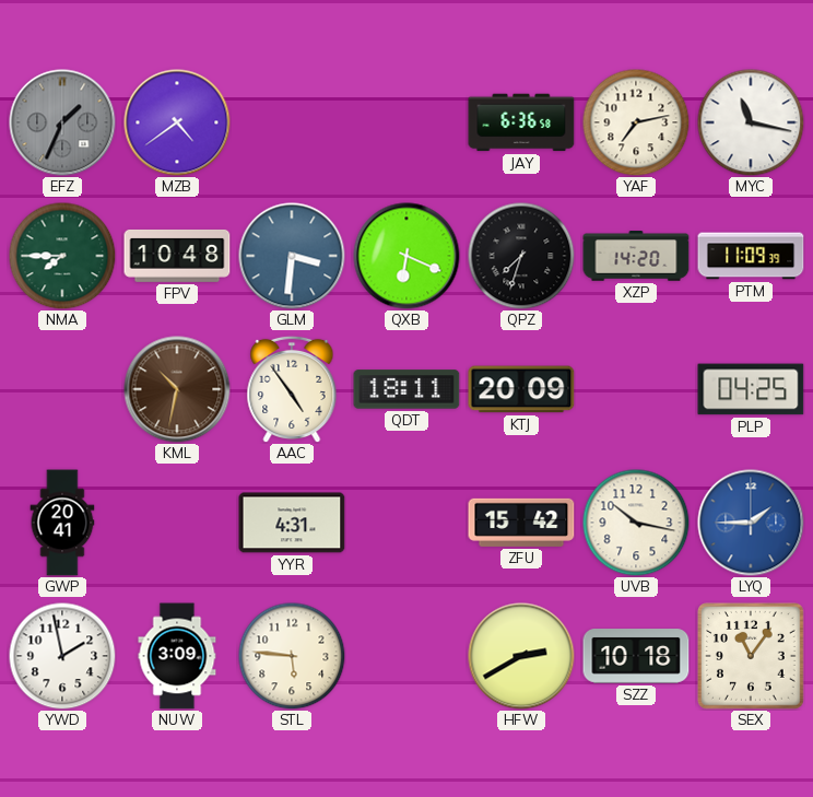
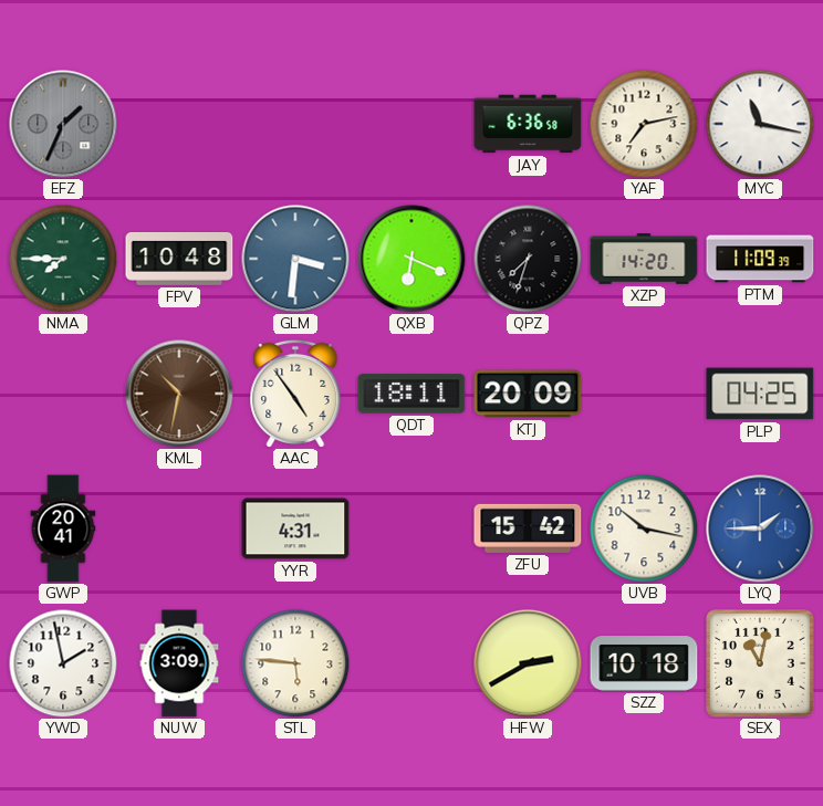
MZB: 4:39 -> none (177, 122)
SEX: 11:06 -> 11:02 (761, 664)
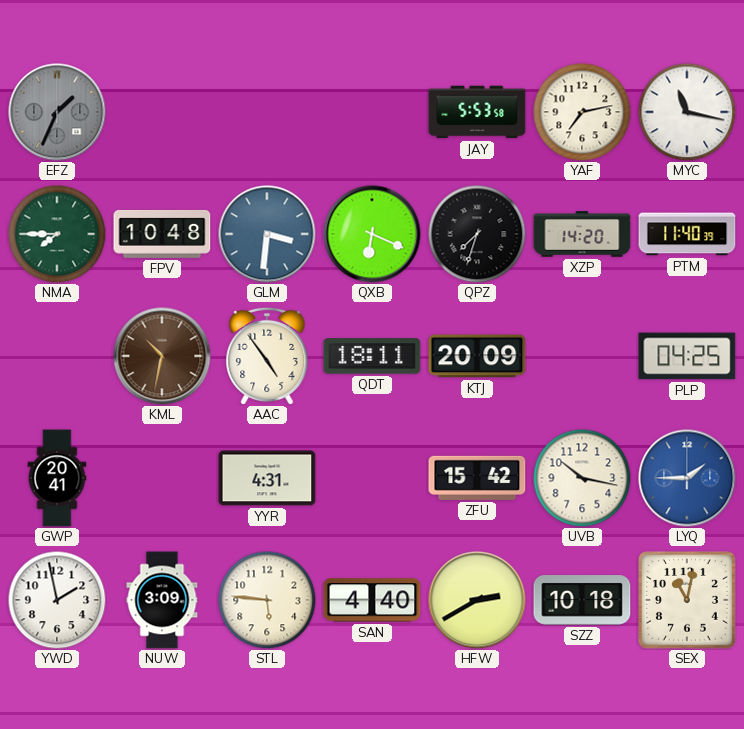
JAY: 6:36 -> 5:53 (477, 112)
PTM: 11:09 -> 11:40 (687, 234)
SAN: none -> 4:40 (372, 600)
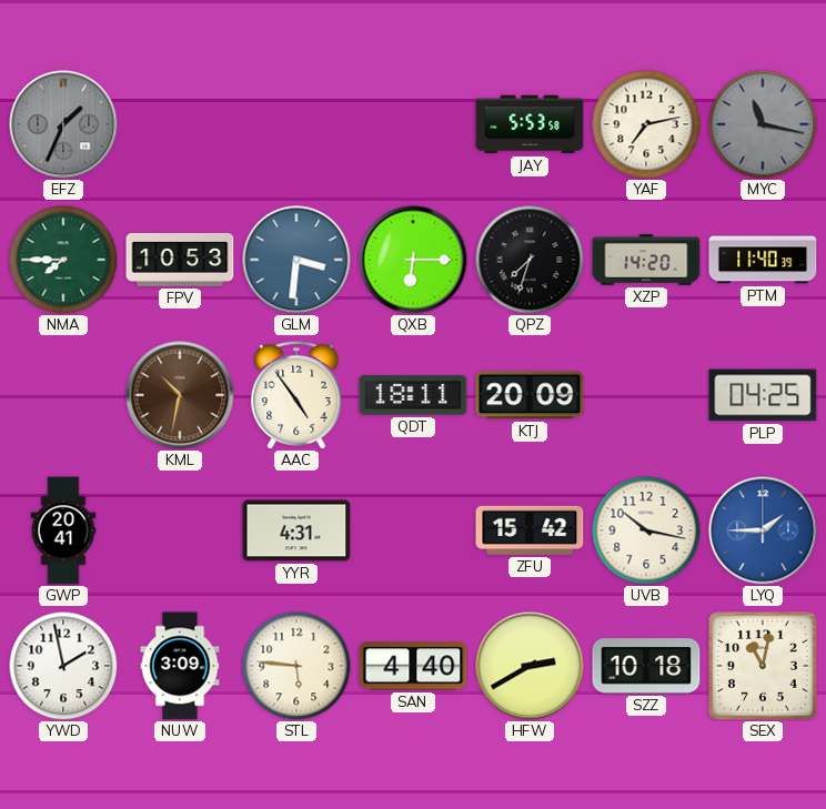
MYC dial: white -> grey (763, 124)
FPV: 10:48 -> 10:53 (180, 260)
QXB: 6:19 -> 6:15 (413, 260)
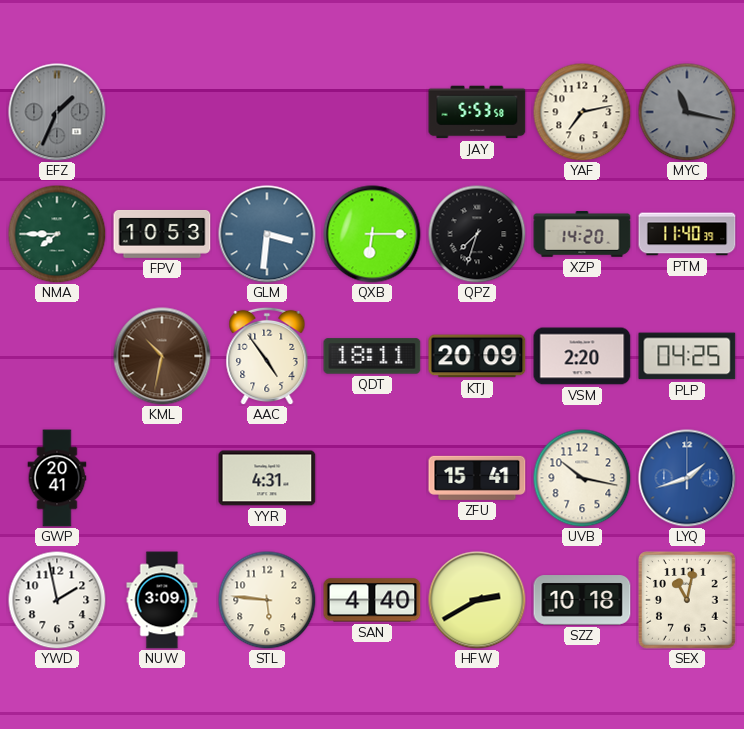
VSM: none -> 2:20 (582, 356)
ZFU: 15:42 -> 15:41 (477, 478)
LYQ: 1:45 -> 1:42 (687, 478)
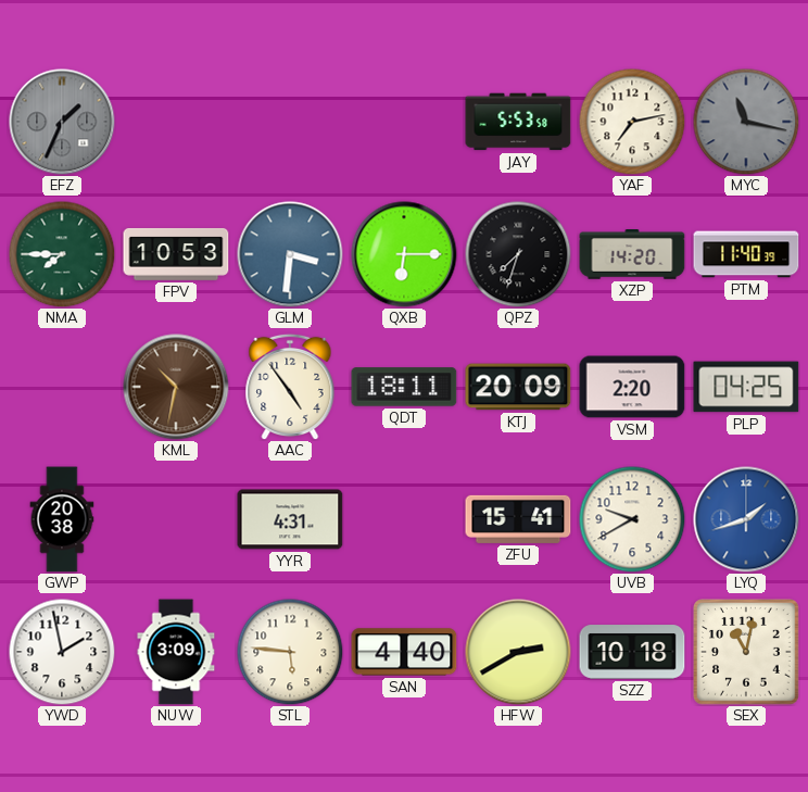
GWP: 20:41 -> 20:38 (62, 519)
UVB: 10:17 -> 9:40 (632, 519)
